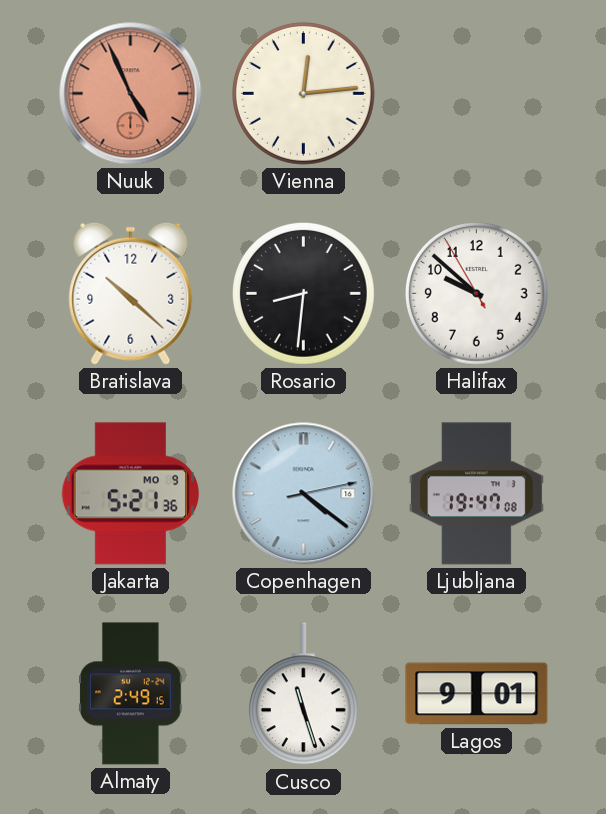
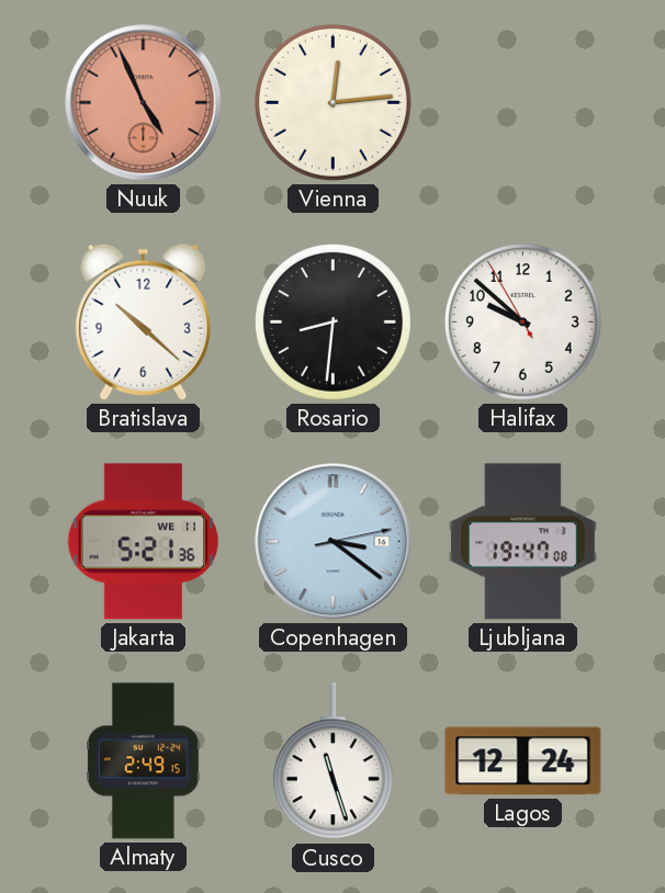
Jakarta date: MO 9 -> WE 11 (143, 542)
Copenhagen: 4:21 -> 3:21 (334, 542)
Lagos: 9:01 -> 12:24 (523, 761)
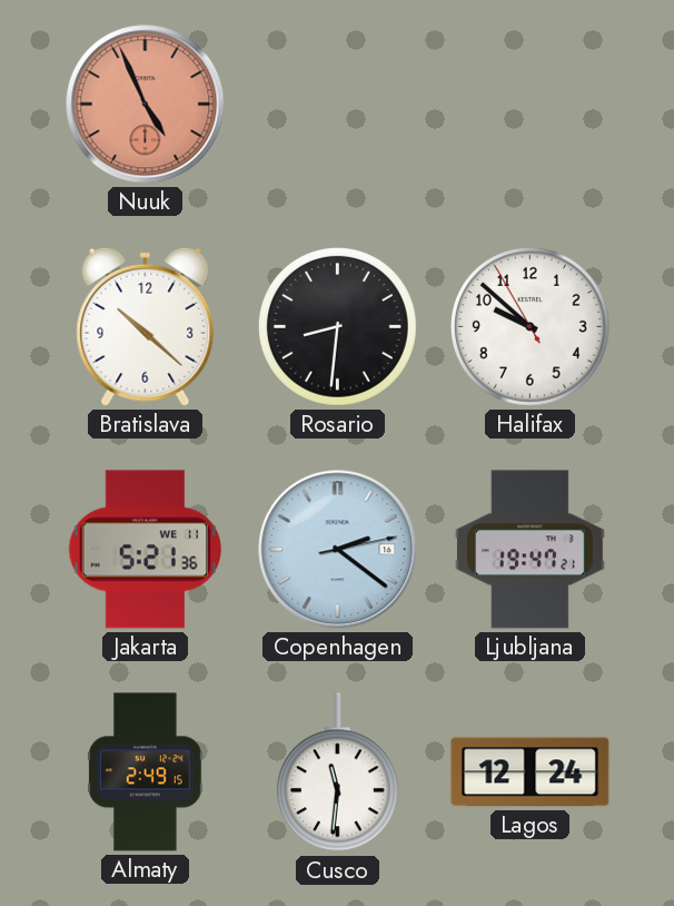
Vienna: 12:14 -> none (332, 102)
Copenhagen: 3:21 -> 2:21 (338, 550)
Ljubljana: 19:47:08 -> 19:47:21 (529, 550)
Cusco: 11:27 -> 11:31 (337, 772)
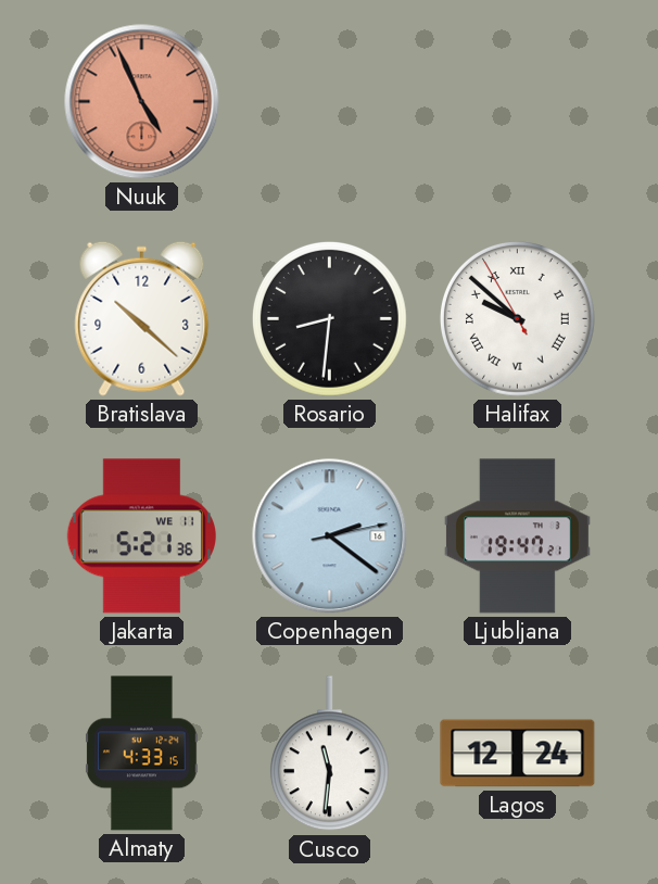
Halifax numerals: Arabic -> Roman (517, 318)
Almaty: 2:49 -> 4:33 (142, 754)
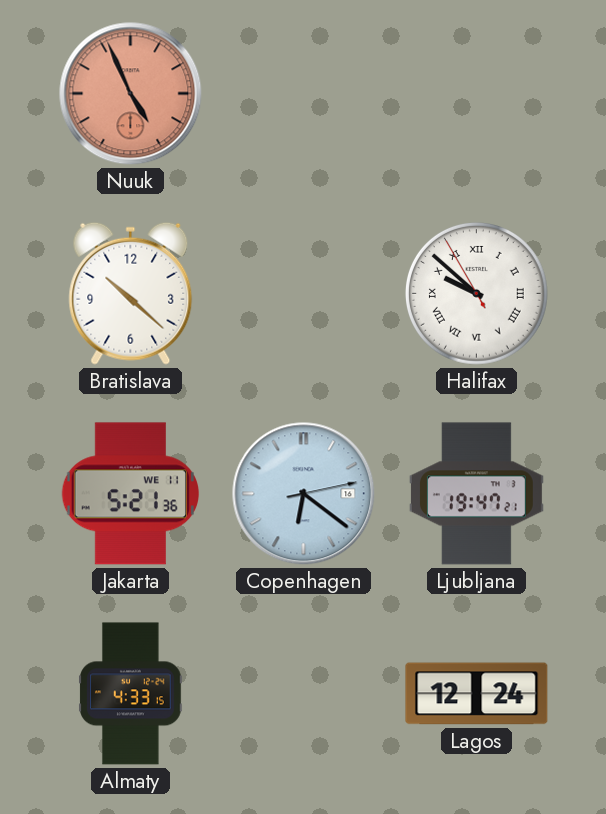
Rosario: 8:31 -> none (329, 318)
Copenhagen: 2:21 -> 6:21 (304, 494)
Cusco: 11:31 -> none (329, 754)
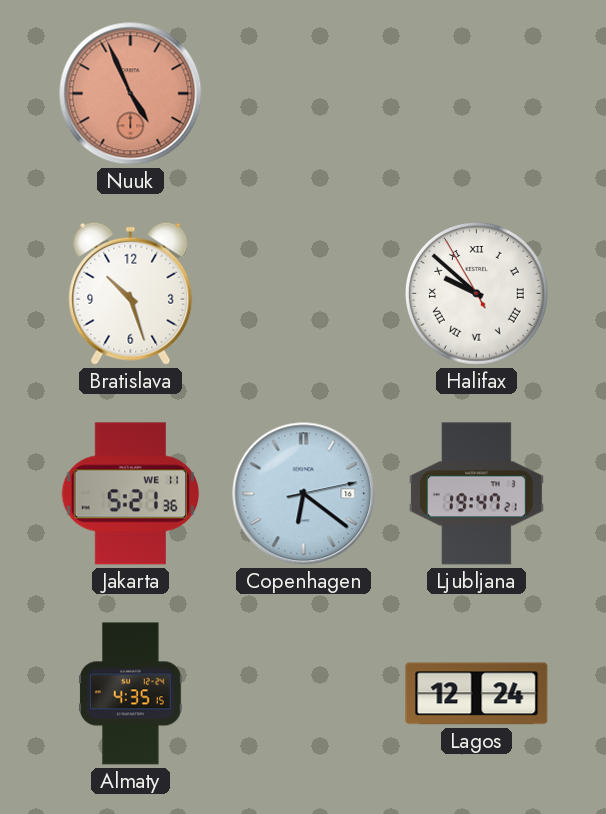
Bratislava: 10:22 -> 10:27 (131, 293)
Almaty: 4:33 -> 4:35 (131, 694)
